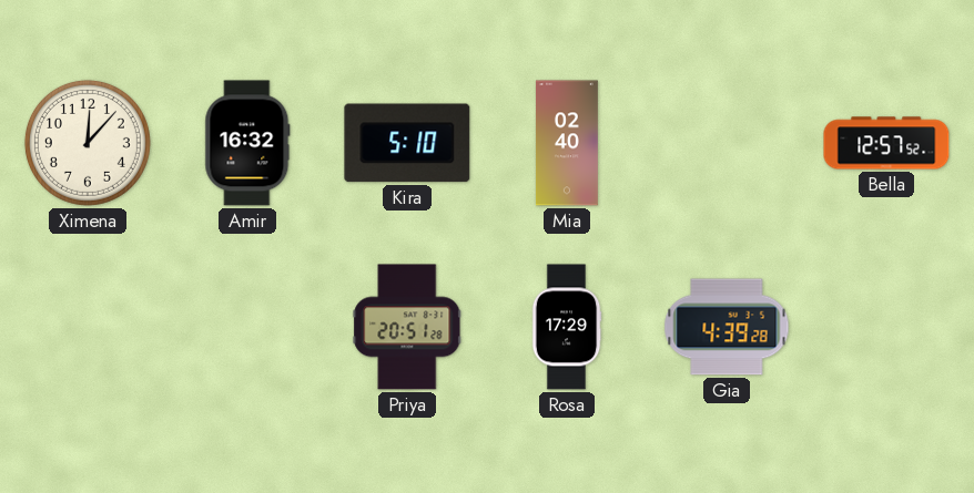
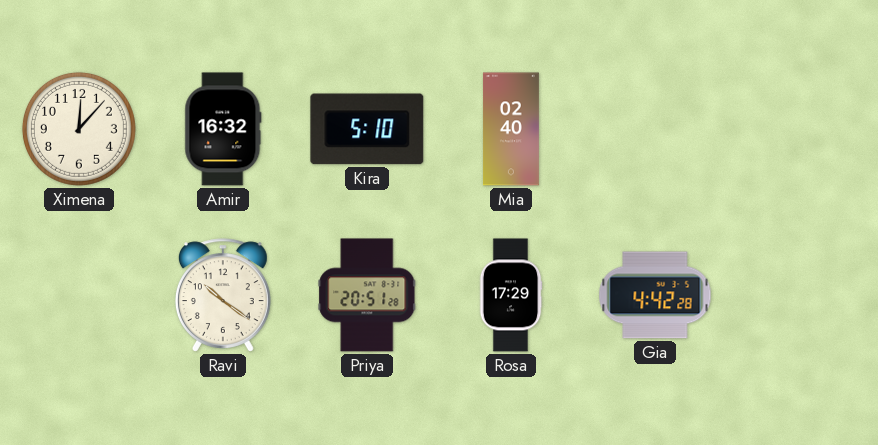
Bella: 12:57 -> none (886, 143)
Ravi: none -> 10:21 (223, 295)
Gia: 4:39 -> 4:42 (655, 295)
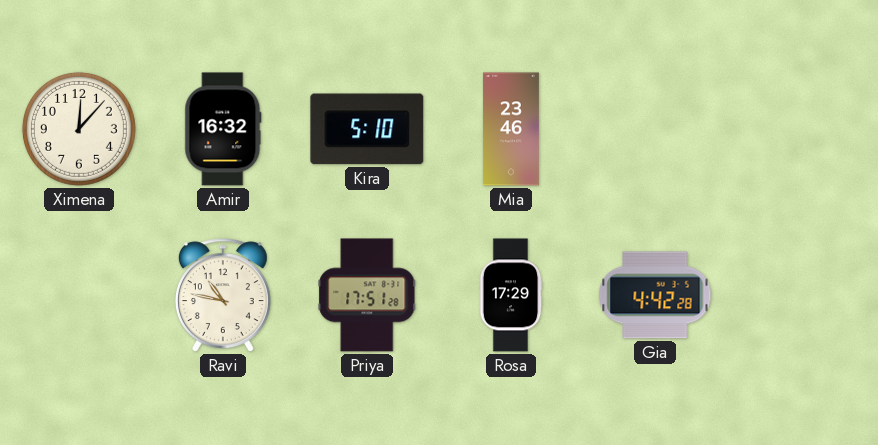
Mia: 02:40 -> 23:46 (511, 129)
Ravi: 10:21 -> 10:47 (223, 295)
Priya: 20:51 -> 17:51 (367, 295)
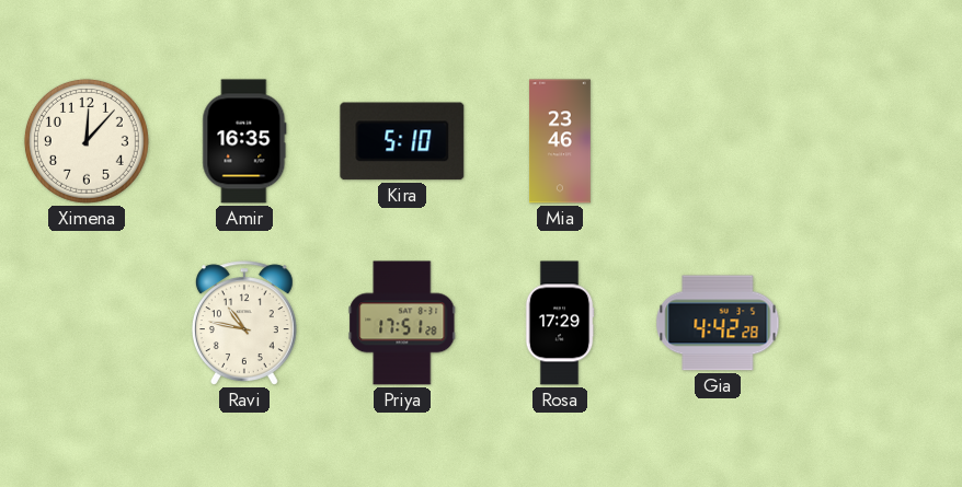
Amir: 16:32 -> 16:35 (244, 141)
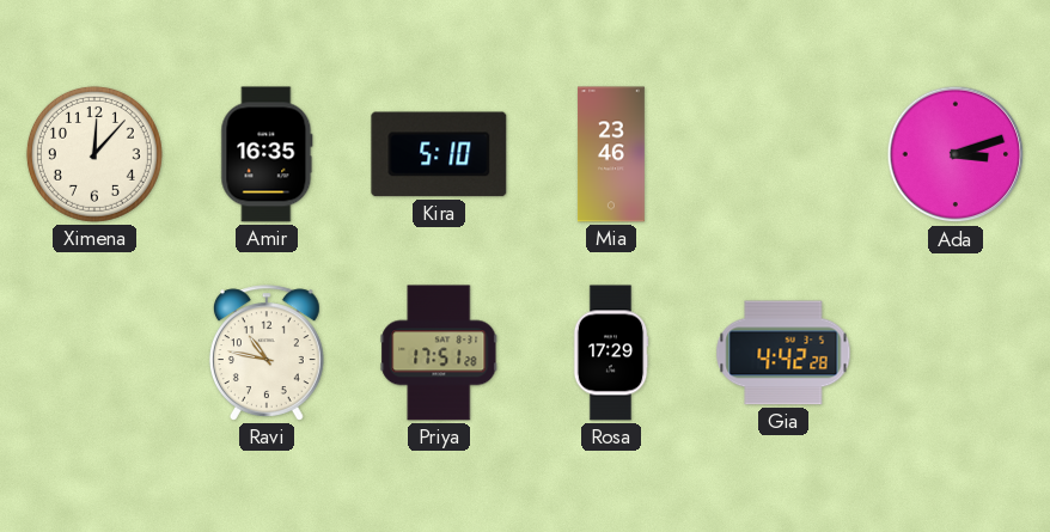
Ada: none -> 3:12 (956, 154)
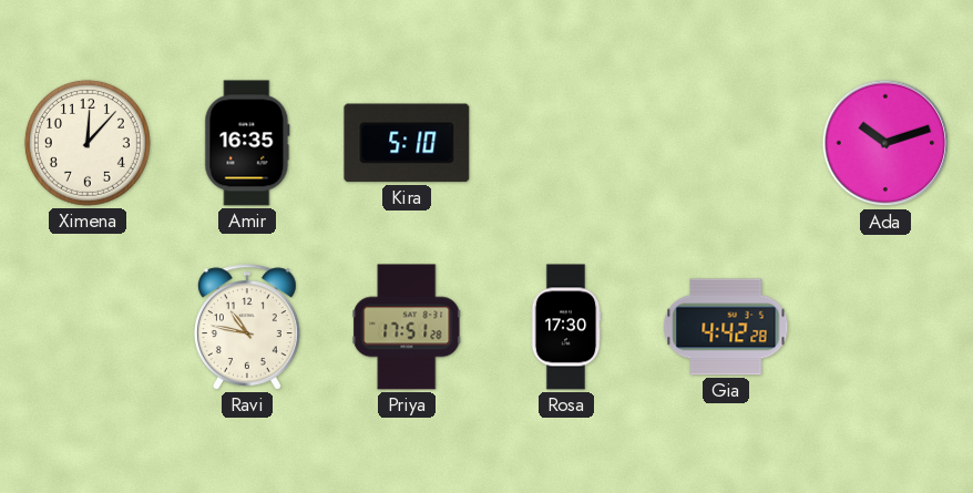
Mia: 23:46 -> none (611, 154)
Ada: 3:12 -> 10:12 (885, 143)
Rosa: 17:29 -> 17:30 (566, 327)
